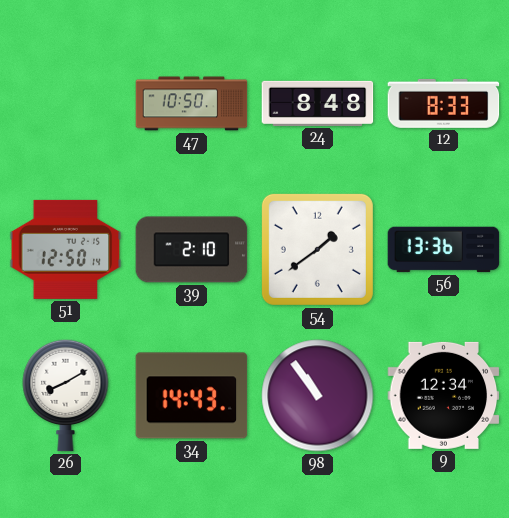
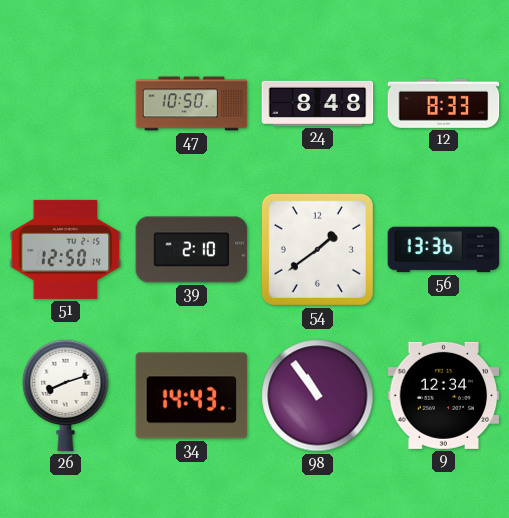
26: 8:10 -> 8:12 (66, 395)
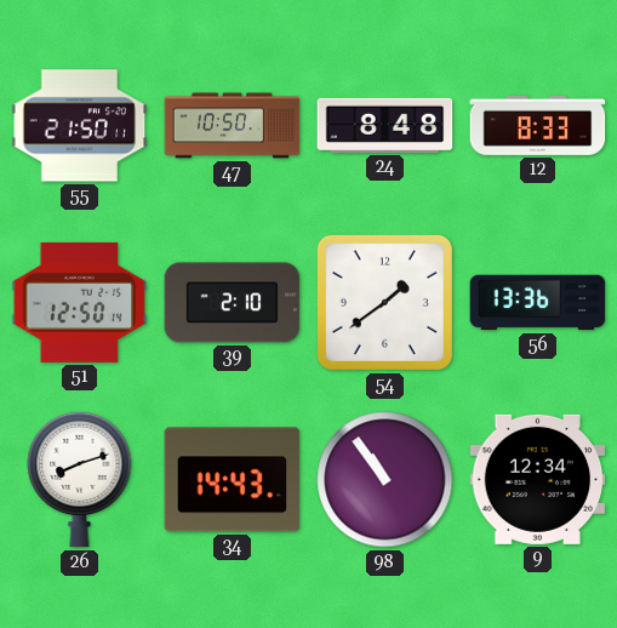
55: none -> 21:50 (80, 126)
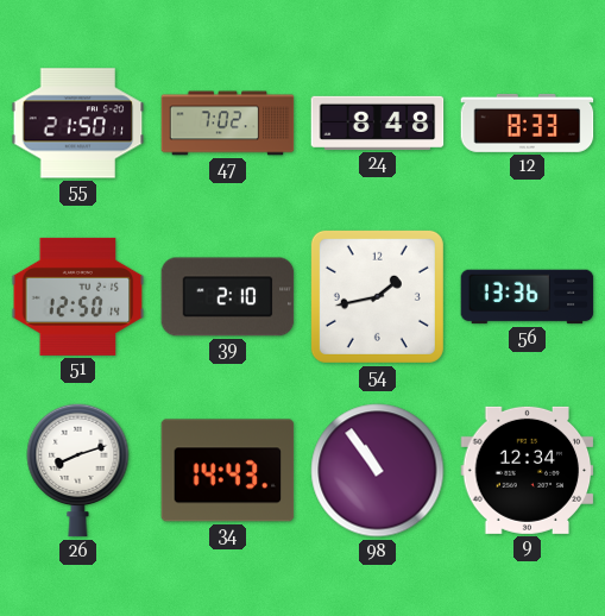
47: 10:50 -> 7:02 (228, 124)
54: 1:39 -> 1:43 (377, 296)
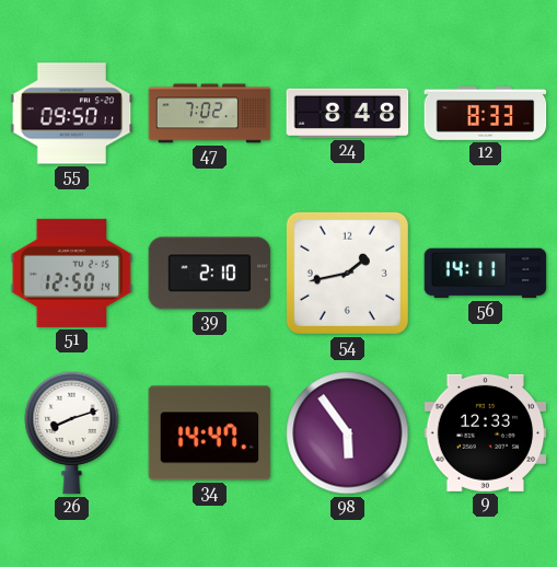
55: 21:50 -> 09:50 (72, 114)
56: 13:36 -> 14:11 (486, 274)
34: 14:43 -> 14:47 (210, 433)
98: 10:54 -> 5:54 (348, 433)
9: 12:34 -> 12:33 (486, 432)
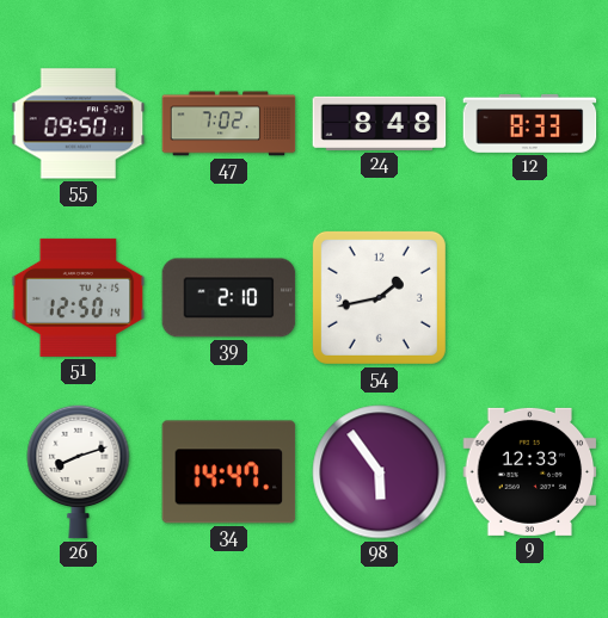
56: 14:11 -> none (486, 274)
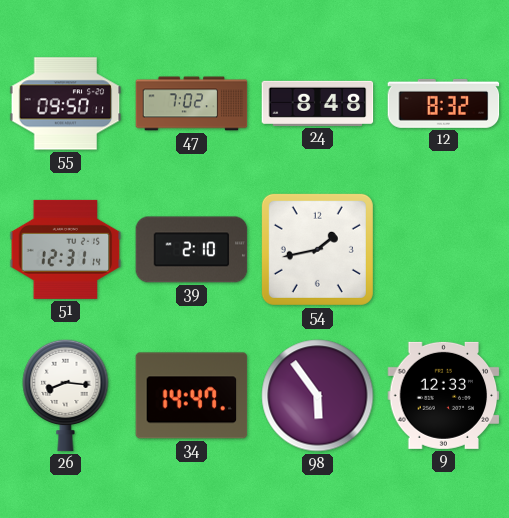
12: 8:33 -> 8:32 (444, 103)
51: 12:50 -> 12:31 (66, 249)
26: 8:12 -> 8:16 (66, 395)
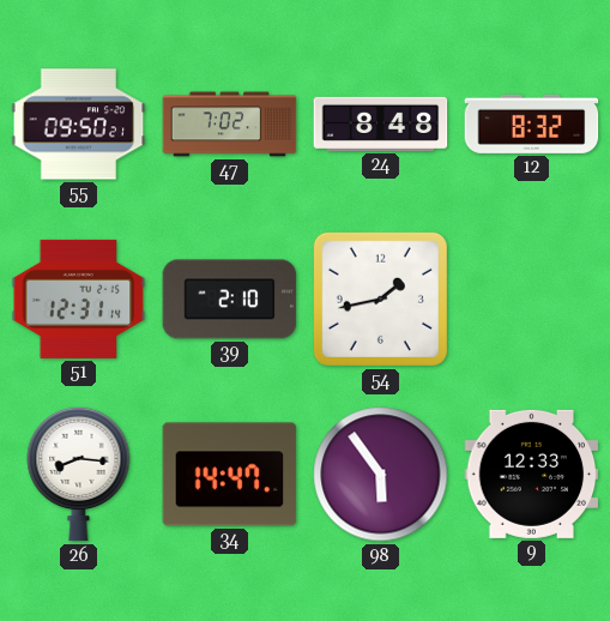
55: 09:50:11 -> 09:50:21 (79, 125)
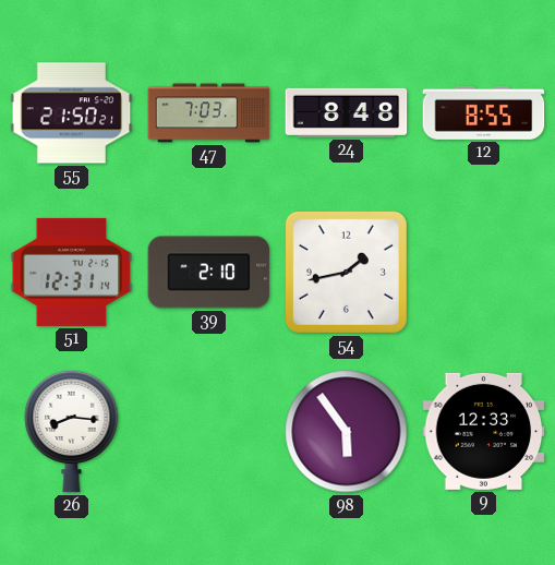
55: 09:50 -> 21:50 (72, 113)
47: 7:02 -> 7:03 (209, 113)
12: 8:32 -> 8:55 (484, 112)
34: 14:47 -> none (230, 475)
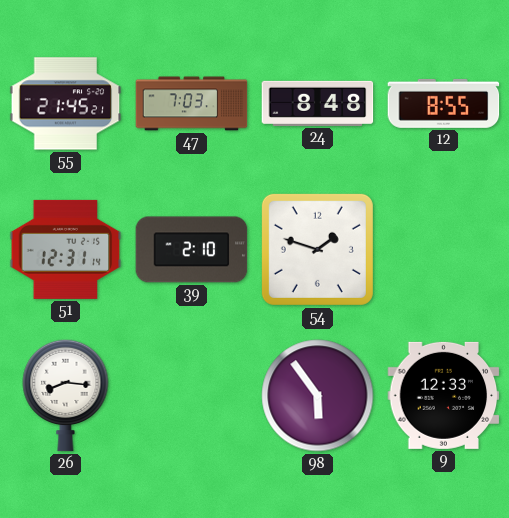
55: 21:50 -> 21:45 (66, 104)
54: 1:43 -> 1:48 (317, 249)
